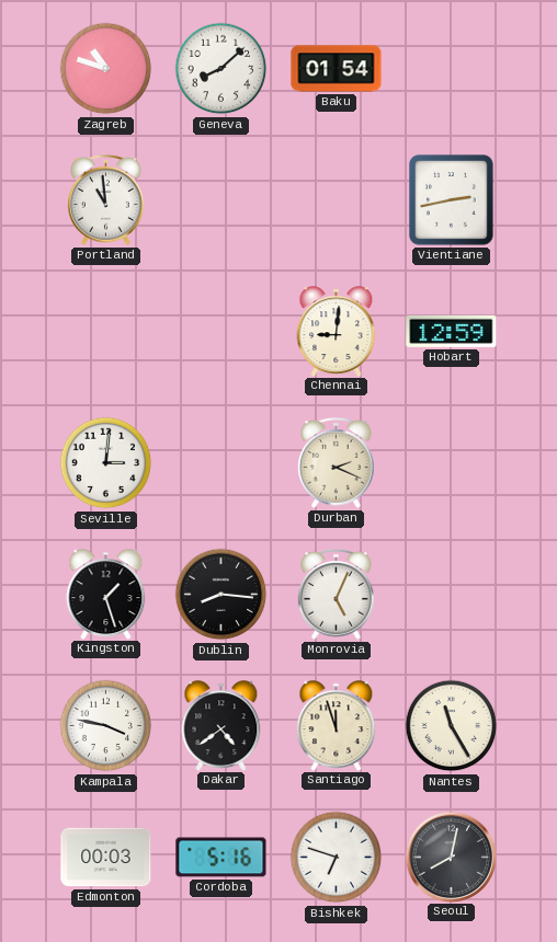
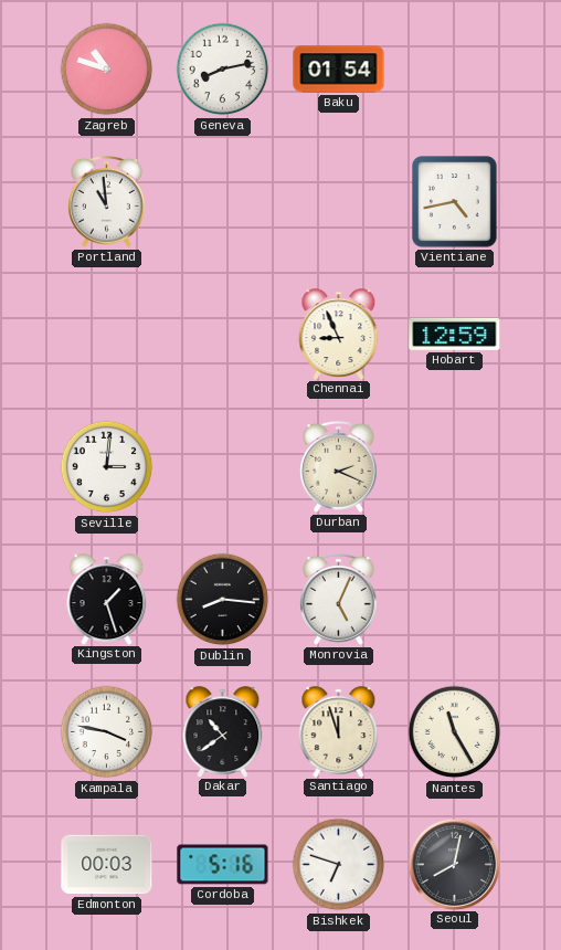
Geneva: 8:08 -> 8:13 (223, 70)
Vientiane: 2:43 -> 4:43 (455, 202)
Chennai: 9:01 -> 8:56 (339, 334)
Dakar: 4:39 -> 10:39 (223, 731)
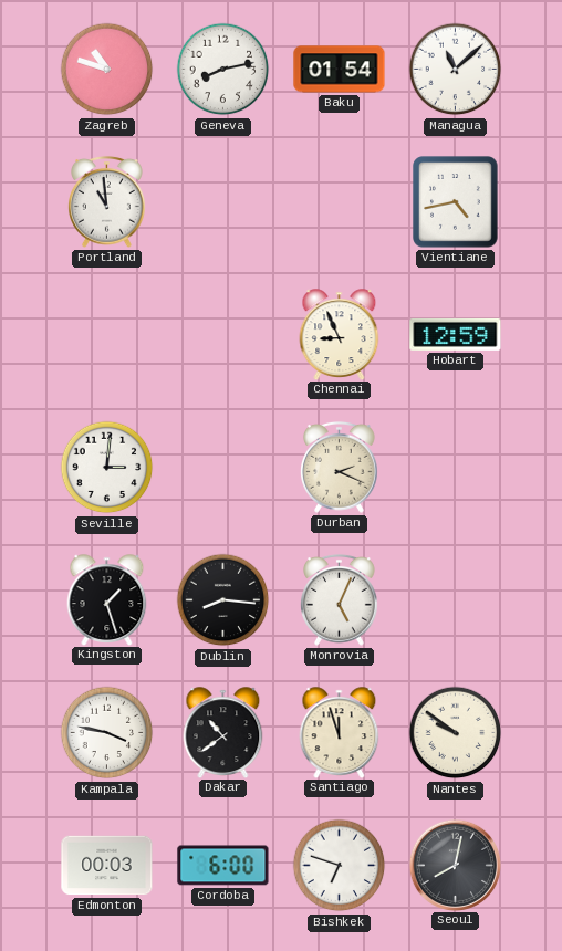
Managua: none -> 11:08 (456, 70)
Nantes: 11:25 -> 9:51 (456, 733)
Cordoba: 5:16 -> 6:00 (223, 866)
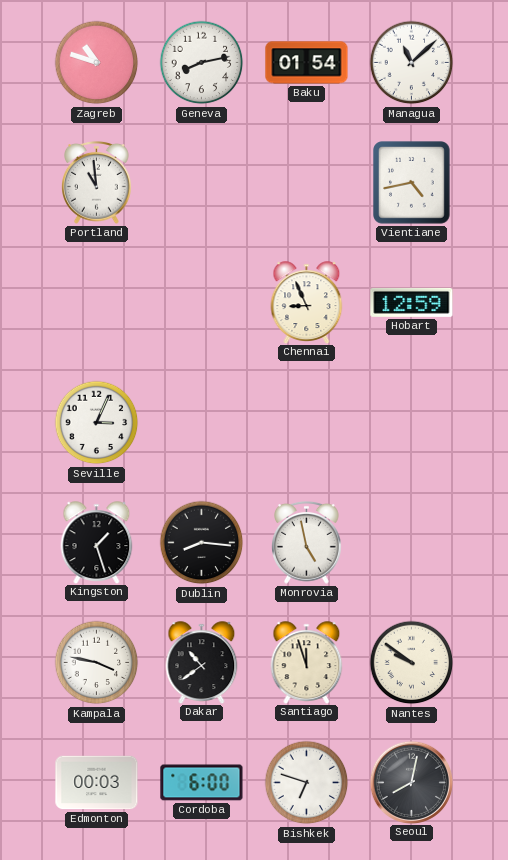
Seville: 3:01 -> 3:04 (97, 423)
Durban: 2:19 -> none (340, 467)
Monrovia: 5:04 -> 4:58 (307, 542)
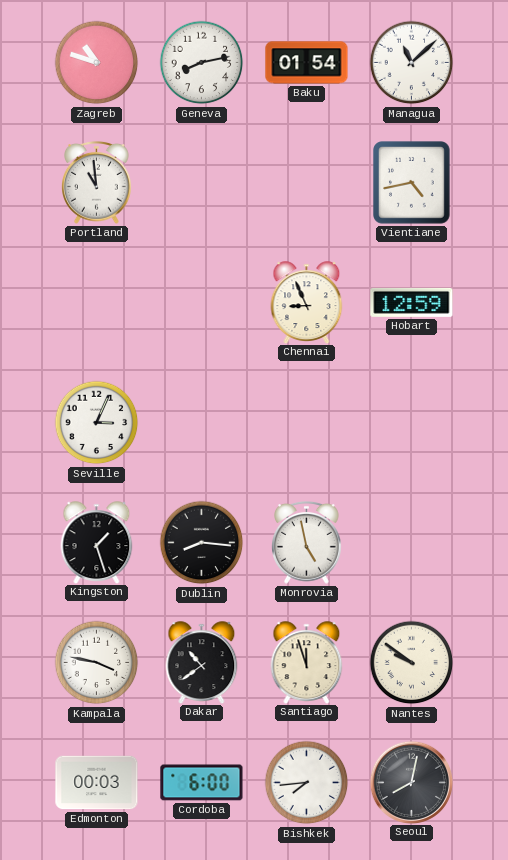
Bishkek: 6:48 -> 7:44 (307, 783)
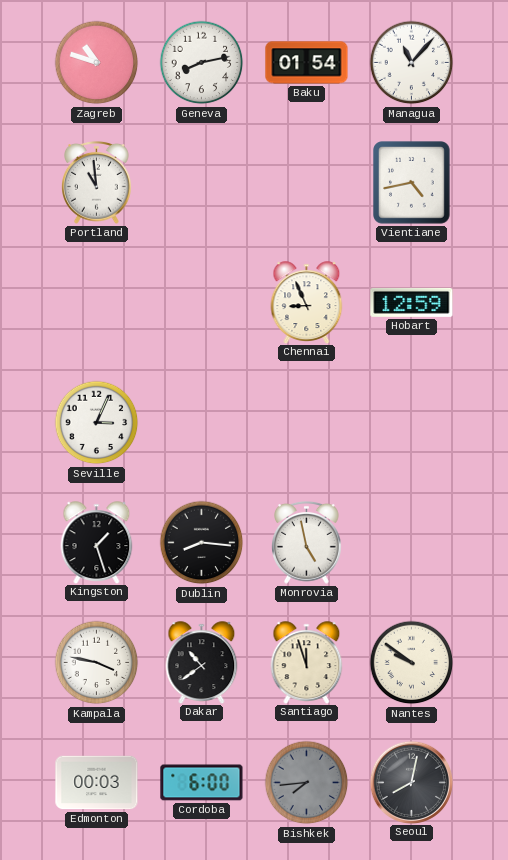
Managua: 11:08 -> 11:07 (412, 63)
Bishkek dial: white -> grey (307, 783)
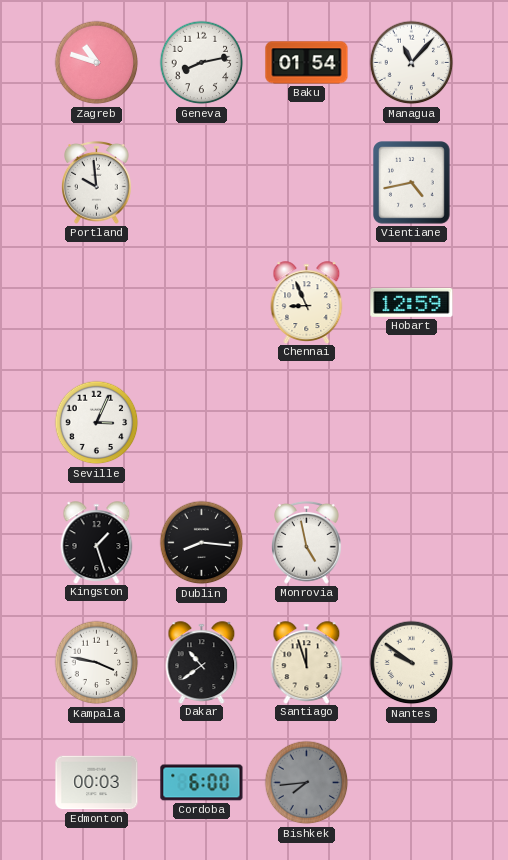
Portland: 10:59 -> 9:59 (97, 182)
Seoul: 8:02 -> none (411, 782)
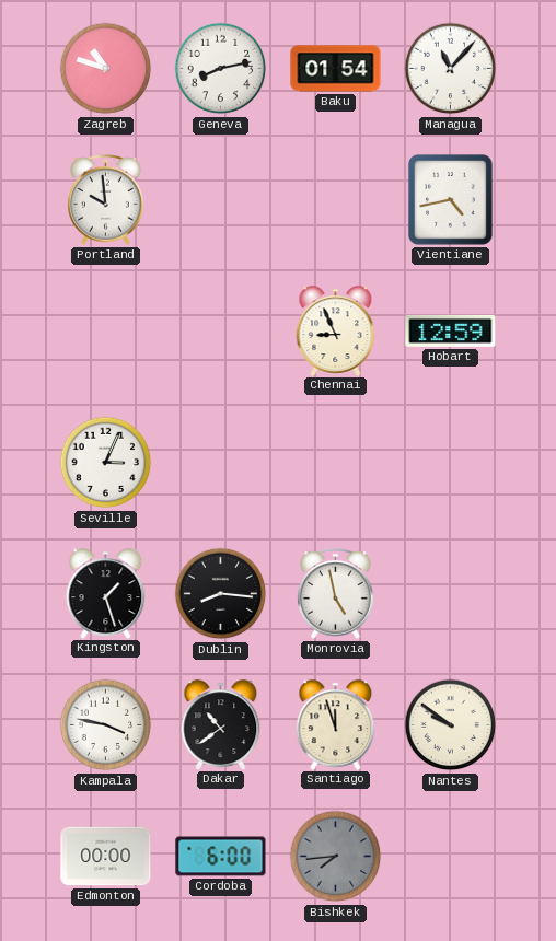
Edmonton: 00:03 -> 00:00 (106, 857)
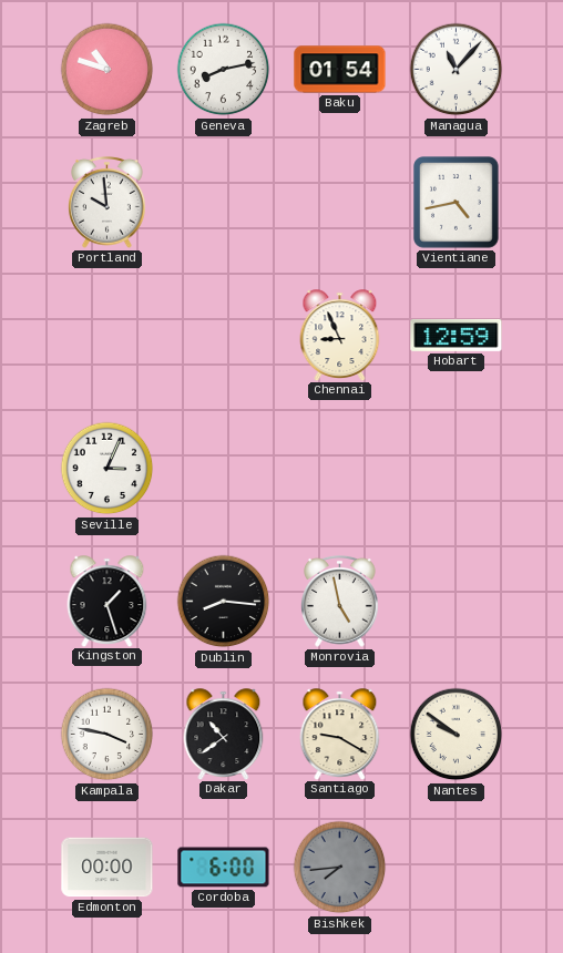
Santiago: 11:57 -> 9:20 (340, 734)
